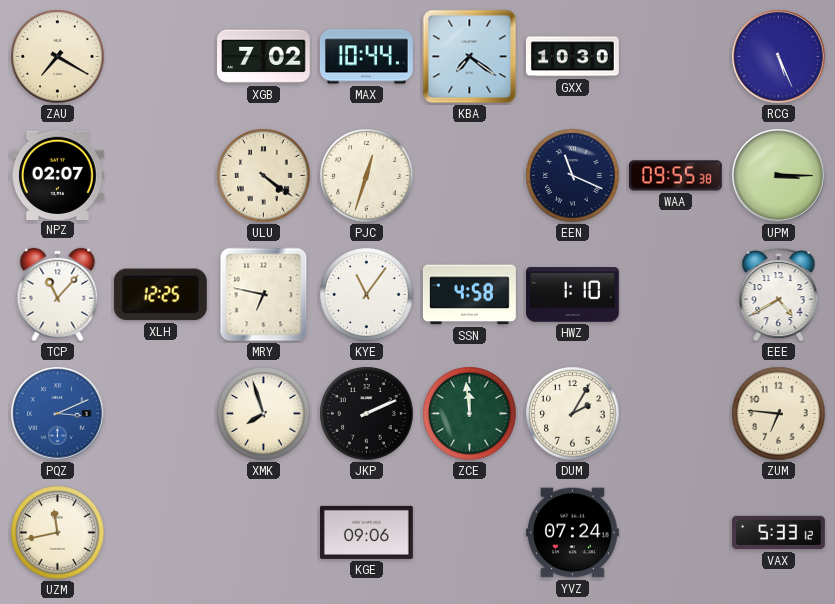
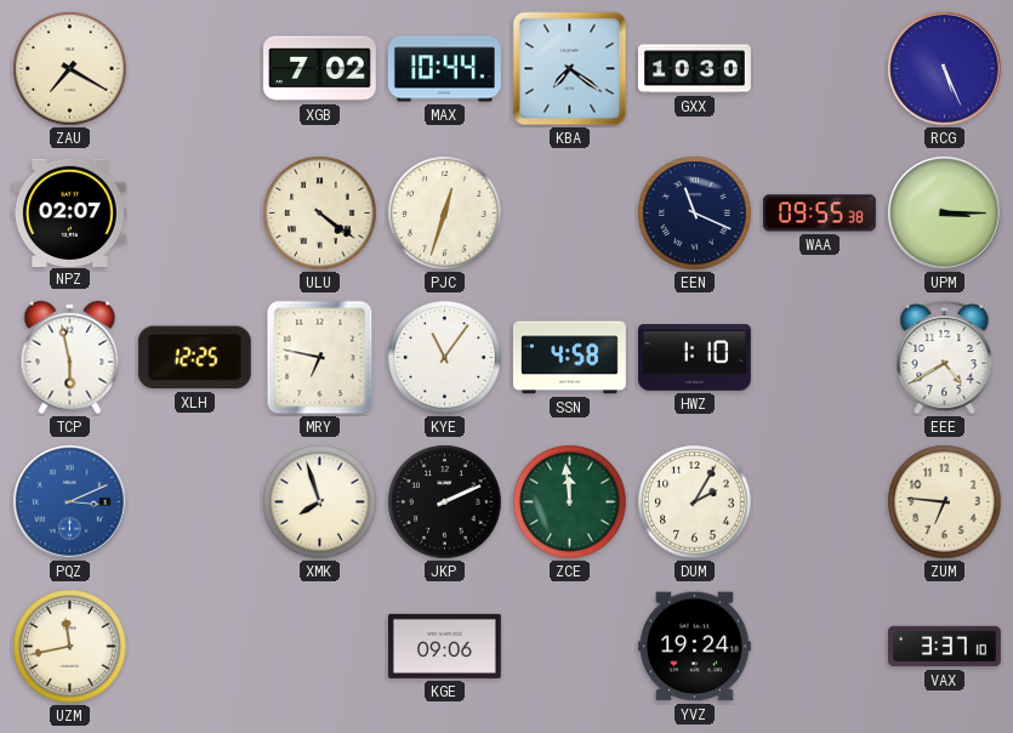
TCP: 11:07 -> 5:58 (70, 358)
YVZ: 07:24 -> 19:24 (694, 647)
VAX: 5:33 -> 3:37 (945, 647)
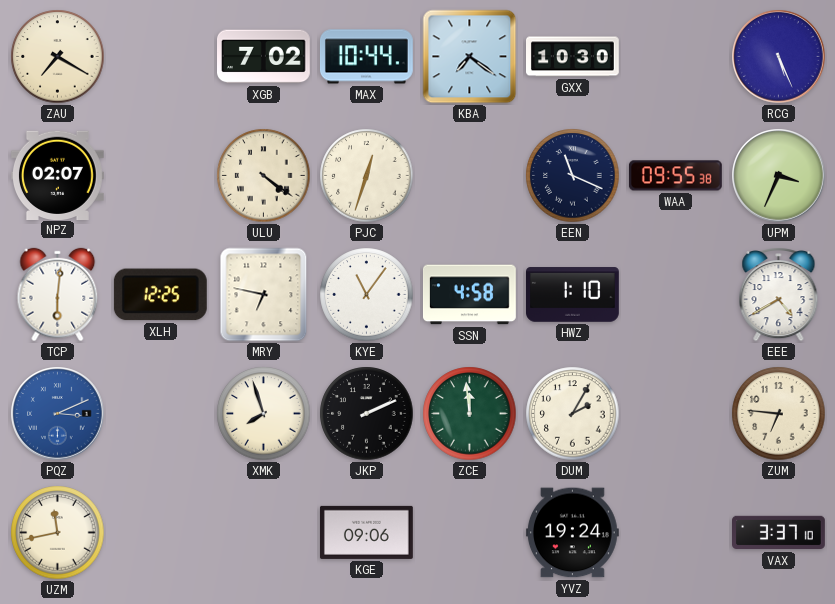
UPM: 3:15 -> 3:34 (779, 176)
TCP: 5:58 -> 6:01 (58, 295)
